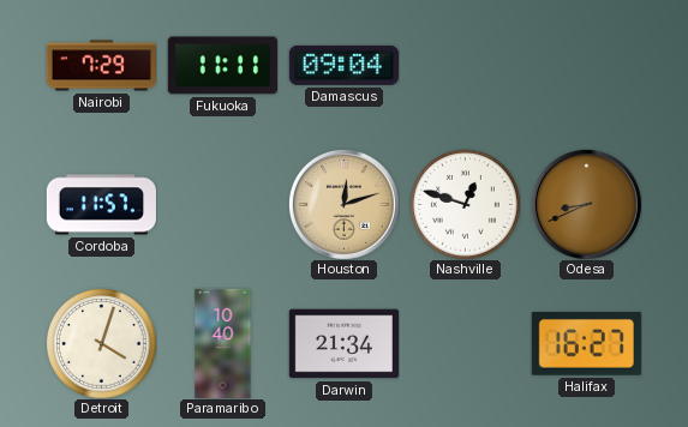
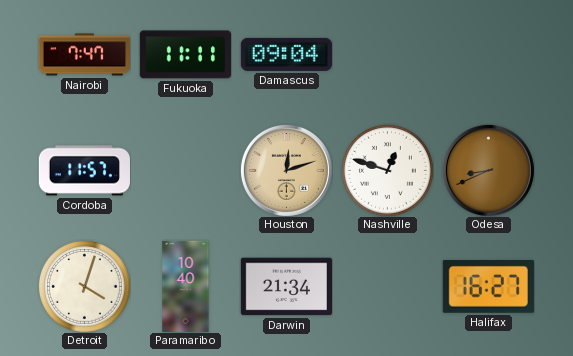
Nairobi: 7:29 -> 7:47 (84, 55)
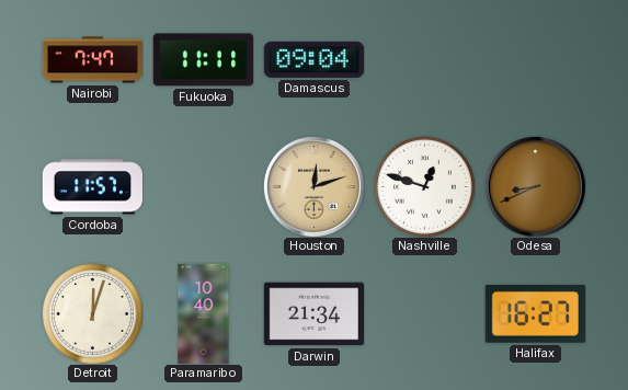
Detroit: 4:03 -> 12:03 (92, 313)
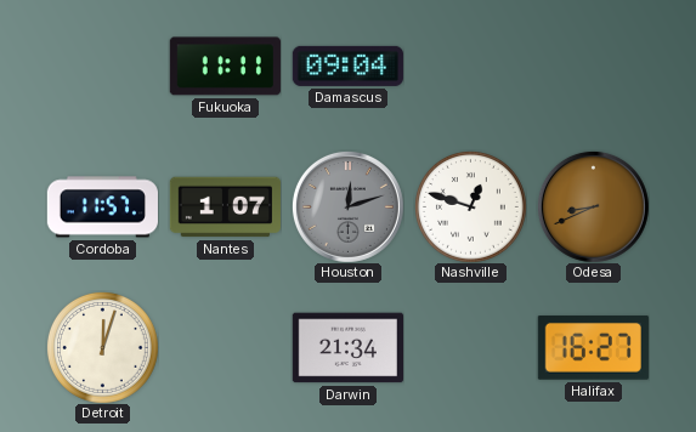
Nairobi: 7:47 -> none (92, 60)
Nantes: none -> 1:07 (225, 208)
Houston dial: champagne -> grey (347, 206)
Paramaribo: 10:40 -> none (204, 313)
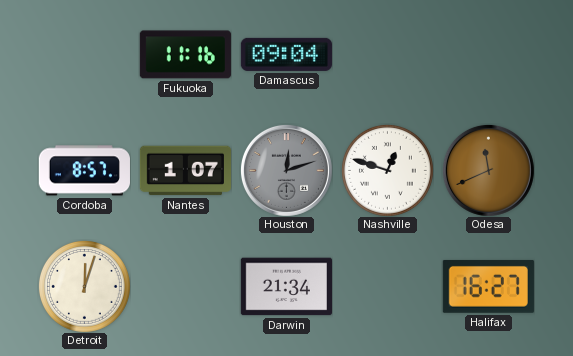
Fukuoka: 11:11 -> 11:16 (185, 55)
Cordoba: 11:57 -> 8:57 (84, 171)
Odesa: 8:41 -> 11:41 (488, 170)
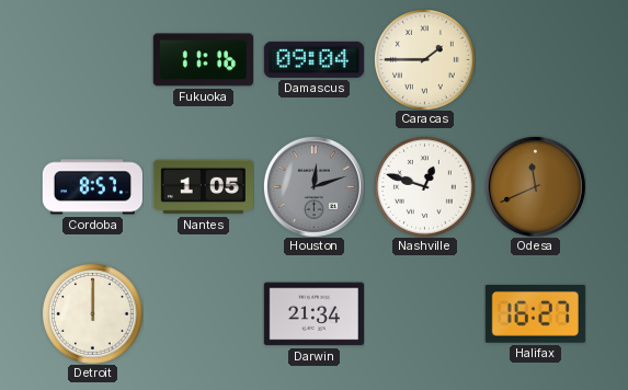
Caracas: none -> 1:45 (424, 59)
Nantes: 1:07 -> 1:05 (203, 187)
Detroit: 12:03 -> 12:00 (92, 313)
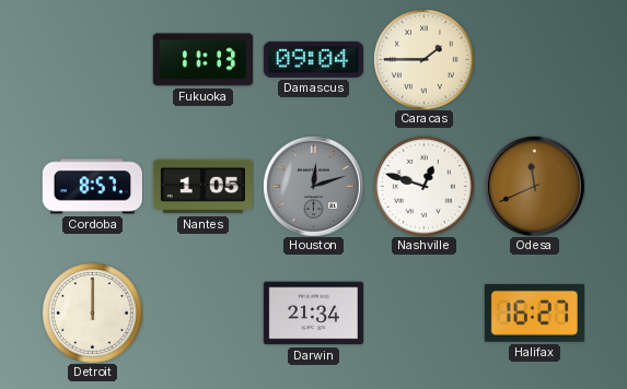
Fukuoka: 11:16 -> 11:13 (202, 60)
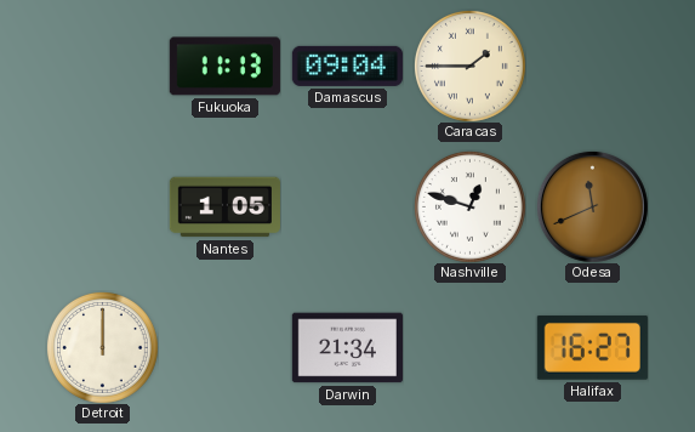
Cordoba: 8:57 -> none (92, 187)
Houston: 12:12 -> none (313, 186)
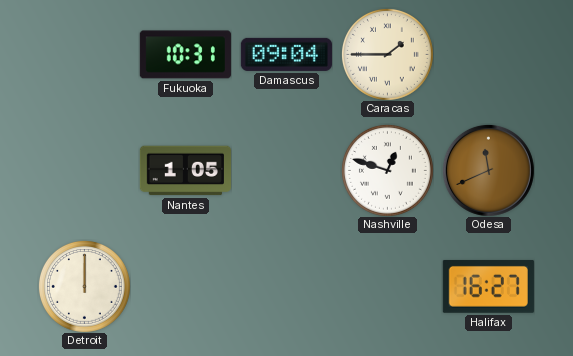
Fukuoka: 11:13 -> 10:31 (185, 55)
Darwin: 21:34 -> none (347, 348)
